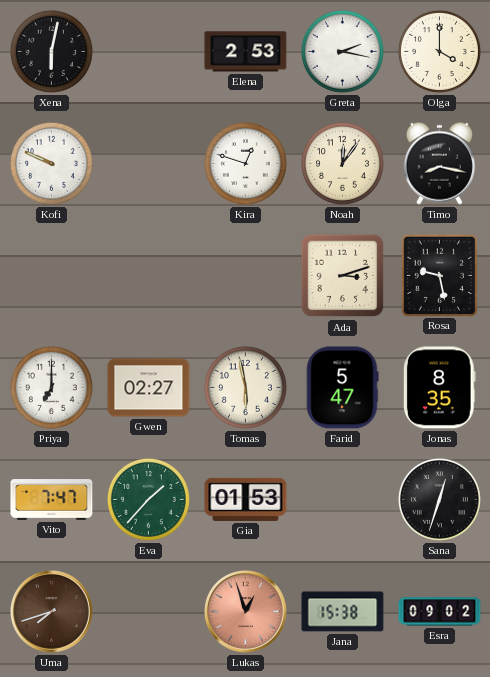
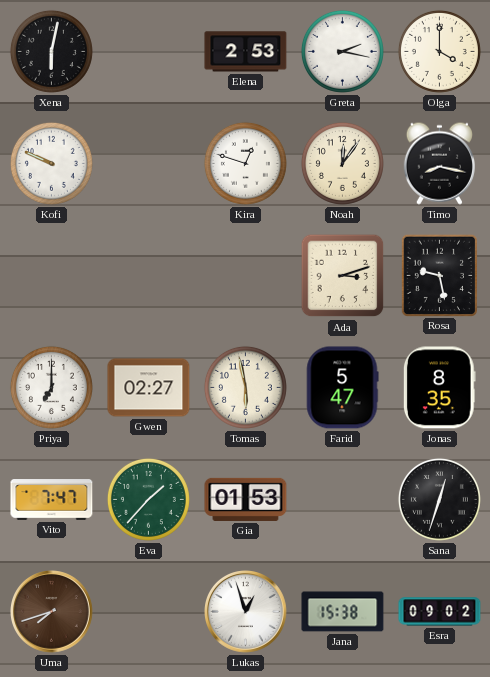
Lukas dial: salmon -> white (246, 612)
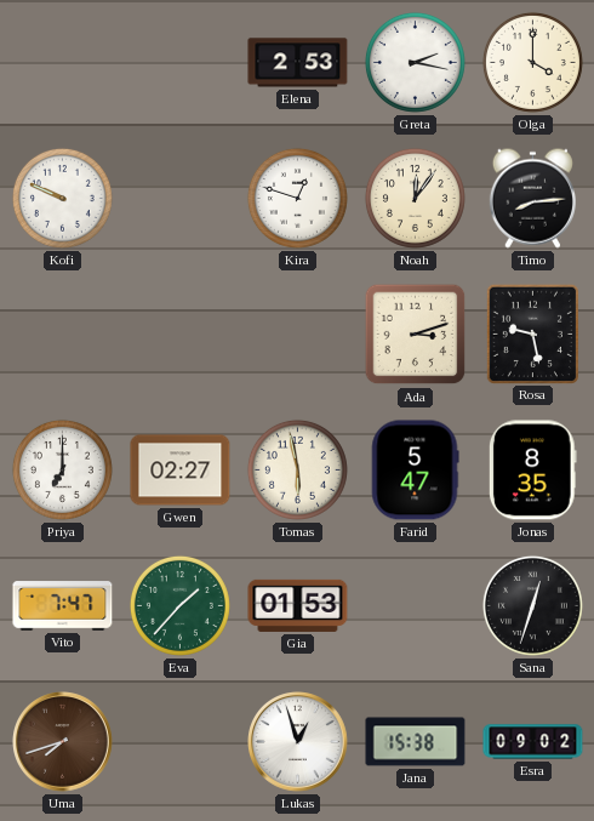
Xena: 6:02 -> none (51, 51)
Timo: 8:17 -> 8:14 (532, 198)
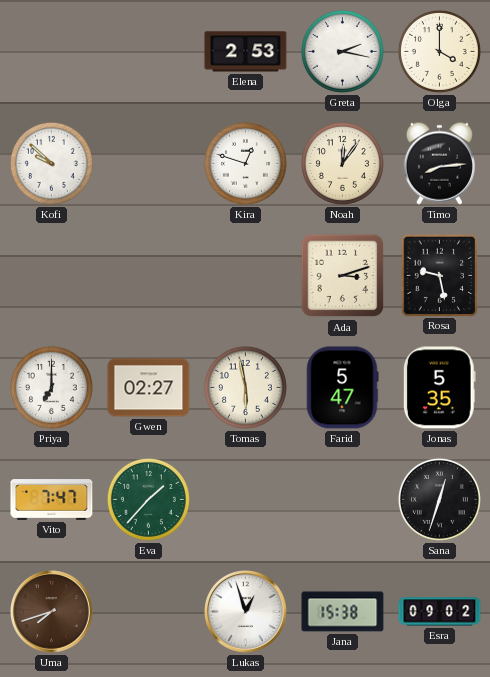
Kofi: 9:49 -> 9:52 (51, 163)
Jonas: 8:35 -> 5:35 (439, 388)
Gia: 01:53 -> none (298, 605)
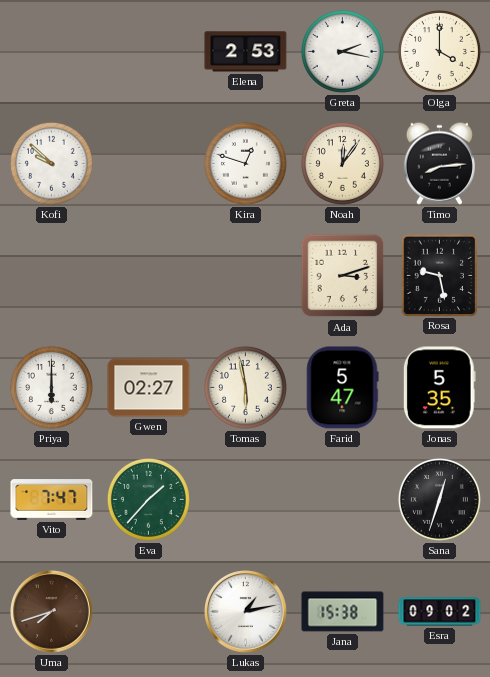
Priya: 7:00 -> 6:00 (51, 387)
Lukas: 12:57 -> 1:13 (246, 612)
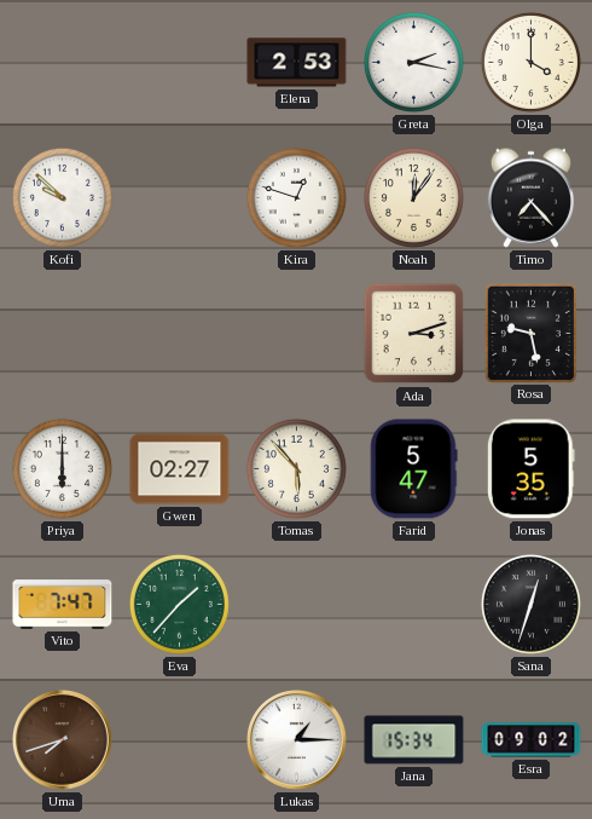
Timo: 8:14 -> 7:23 (530, 197)
Tomas: 5:58 -> 5:53 (296, 468)
Lukas: 1:13 -> 1:15 (297, 740)
Jana: 15:38 -> 15:34 (414, 740)
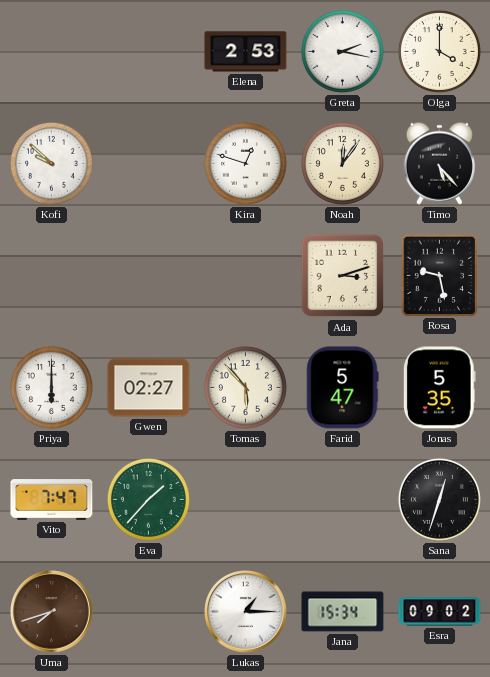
Timo: 7:23 -> 5:23 (439, 163)
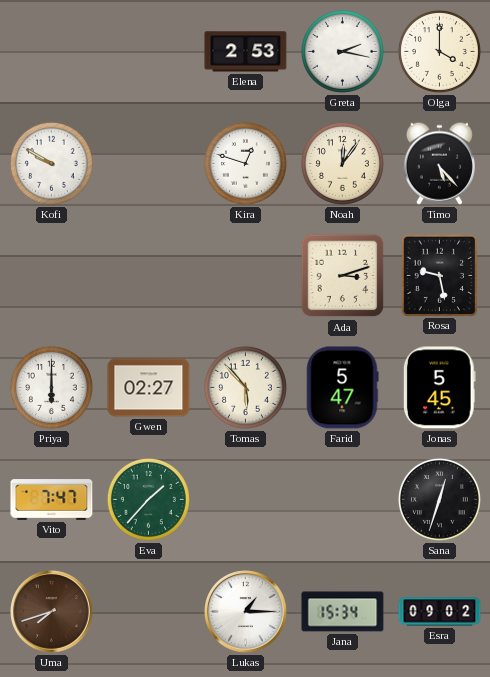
Kofi: 9:52 -> 9:50 (51, 163)
Jonas: 5:35 -> 5:45 (439, 388)
